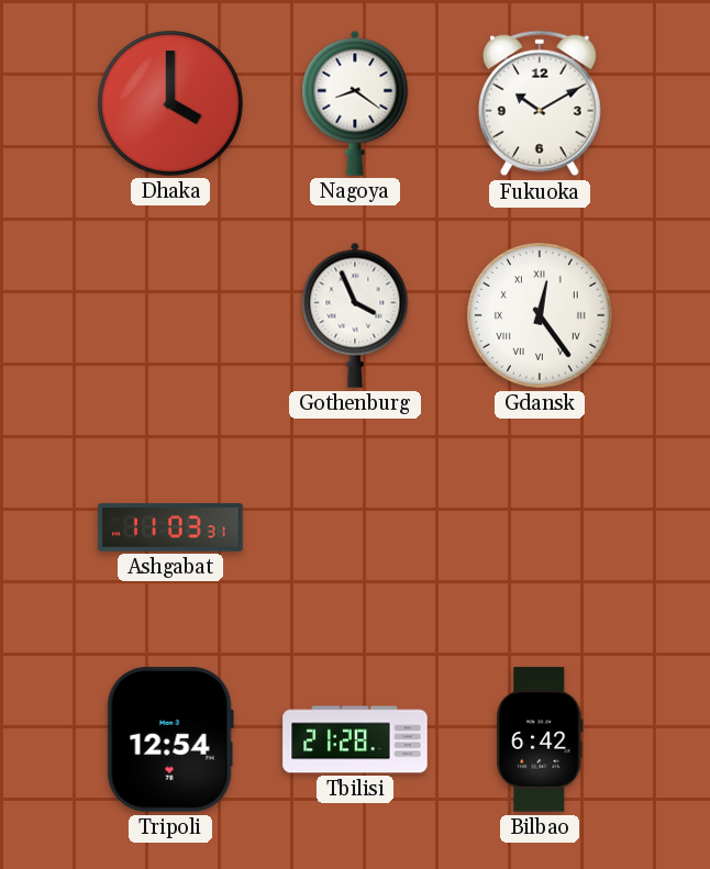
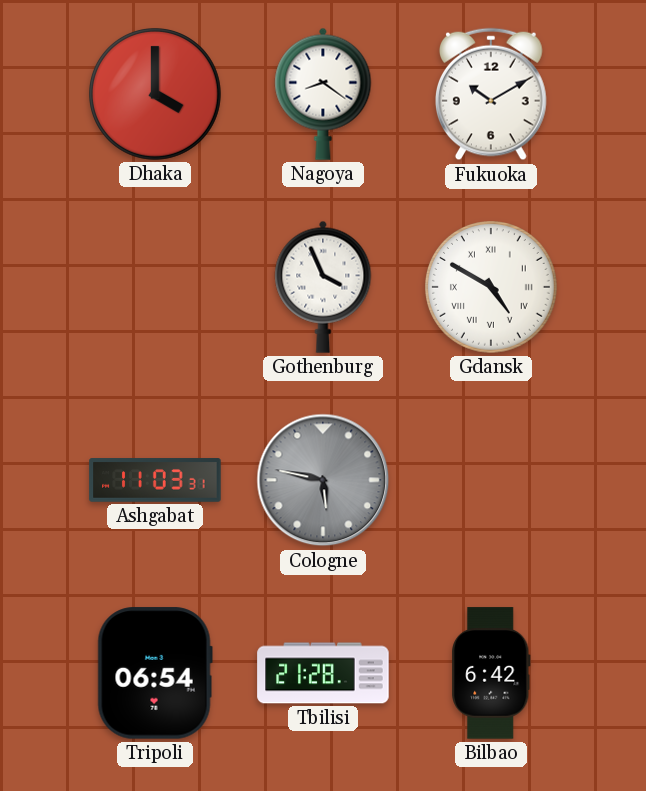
Gdansk: 12:24 -> 4:50 (492, 288)
Cologne: none -> 5:47 (323, 480)
Tripoli: 12:54 -> 06:54 (155, 673)
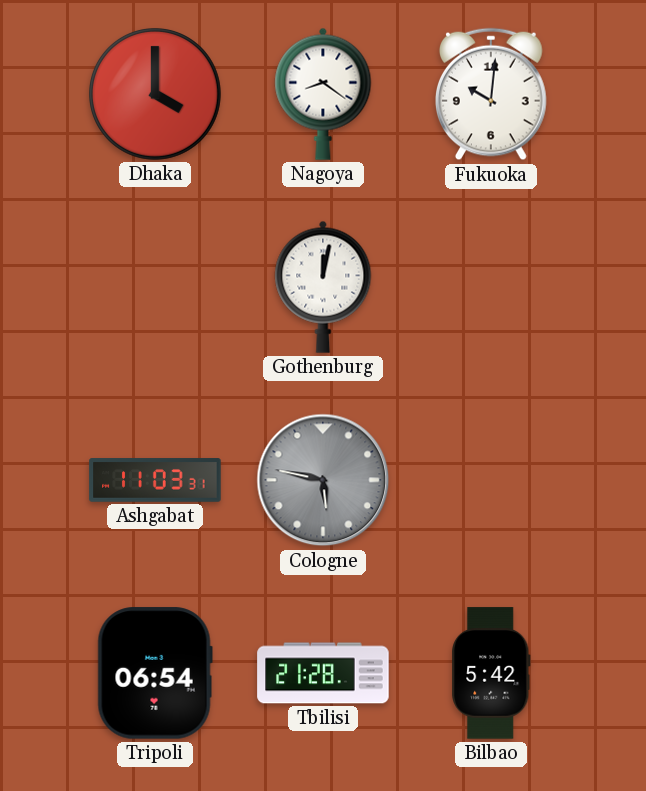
Fukuoka: 10:10 -> 10:01 (492, 94)
Gothenburg: 3:56 -> 12:02 (323, 287)
Gdansk: 4:50 -> none (492, 288)
Bilbao: 6:42 -> 5:42 (491, 673)
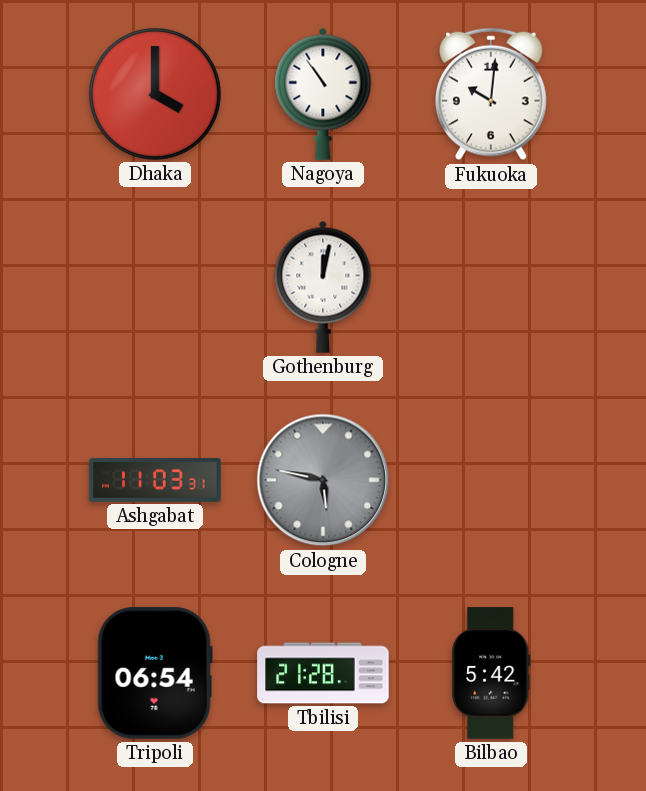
Nagoya: 8:21 -> 10:54 (323, 94)
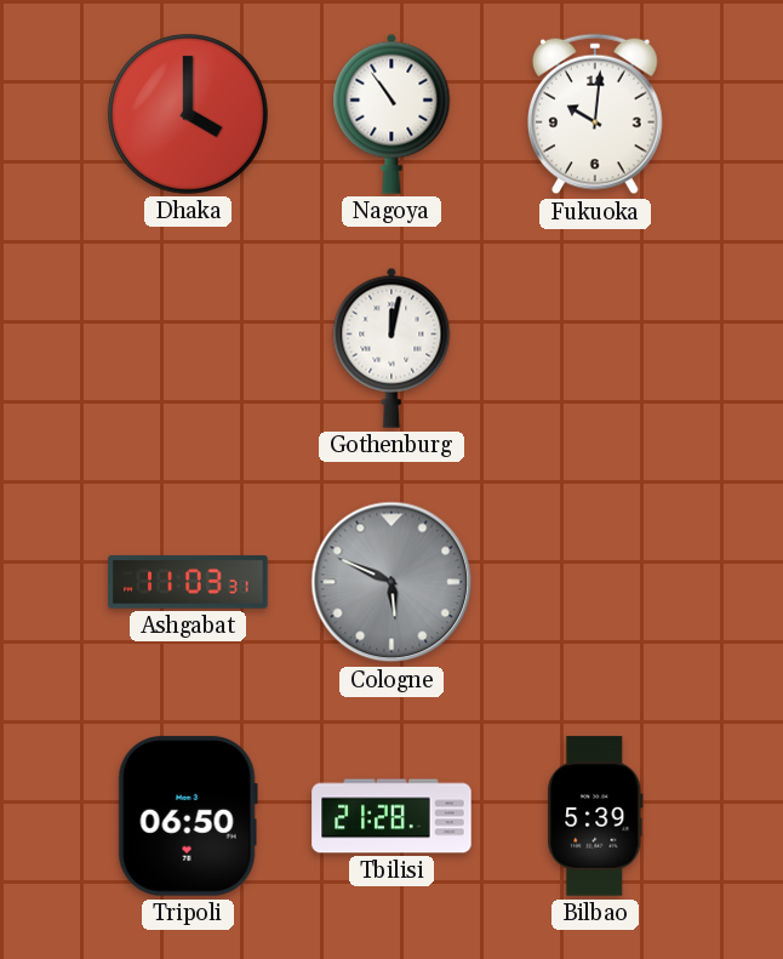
Cologne: 5:47 -> 5:49 (391, 582)
Tripoli: 06:54 -> 06:50 (188, 816)
Bilbao: 5:42 -> 5:39 (595, 816)
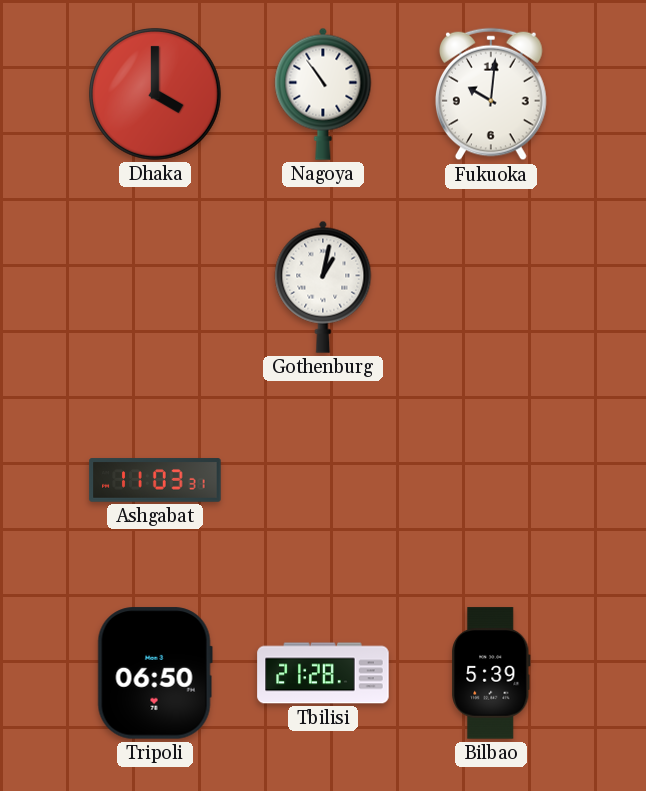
Gothenburg: 12:02 -> 1:02 (323, 287)
Cologne: 5:49 -> none (391, 582)
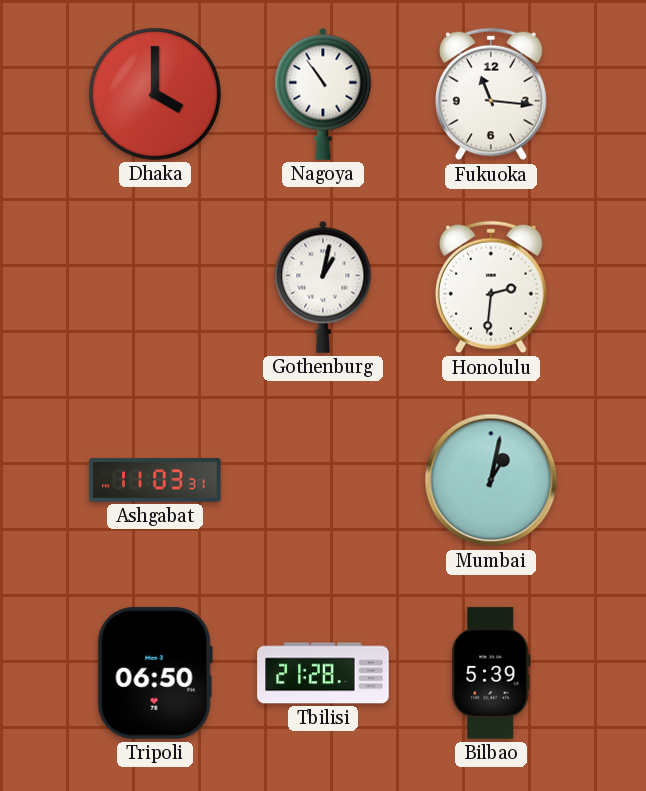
Fukuoka: 10:01 -> 11:16 (492, 94)
Honolulu: none -> 2:31 (492, 287)
Mumbai: none -> 1:02 (491, 480)
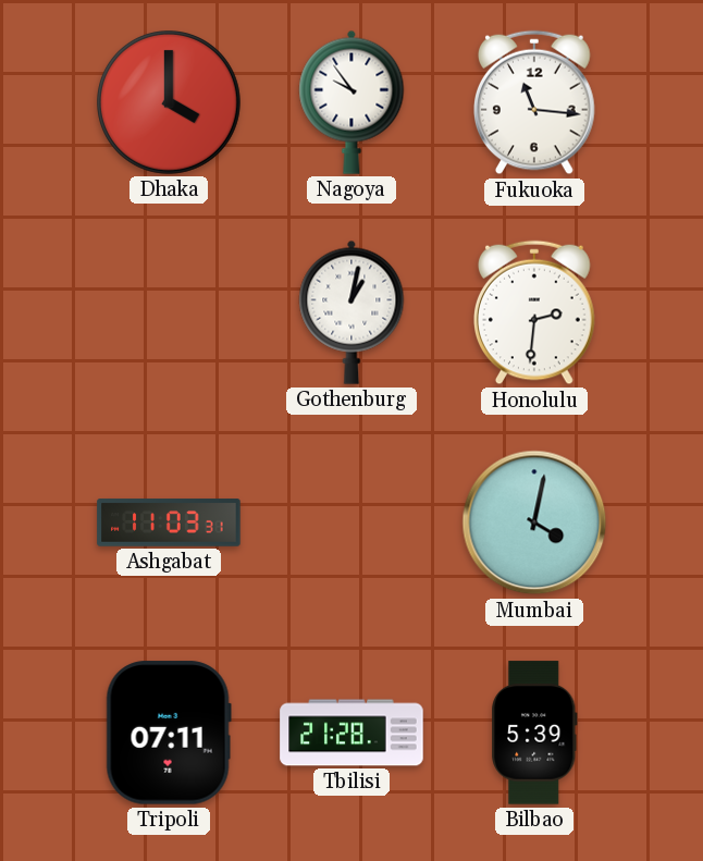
Nagoya: 10:54 -> 9:54 (351, 102)
Mumbai: 1:02 -> 4:02 (534, 522)
Tripoli: 06:50 -> 07:11 (169, 733)
